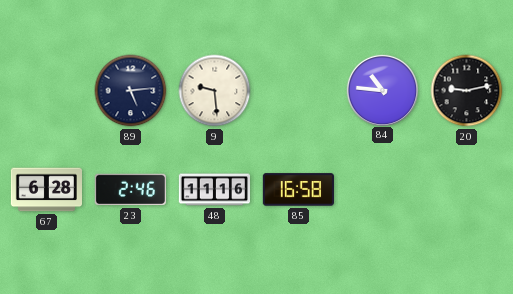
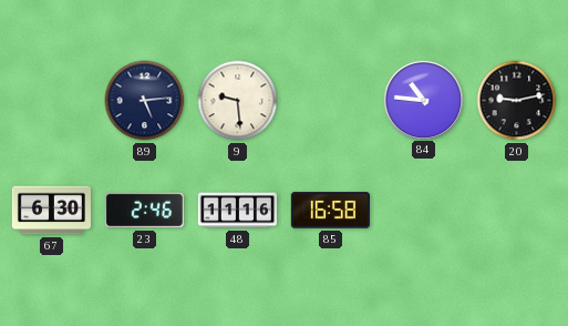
67: 6:28 -> 6:30 (51, 211)
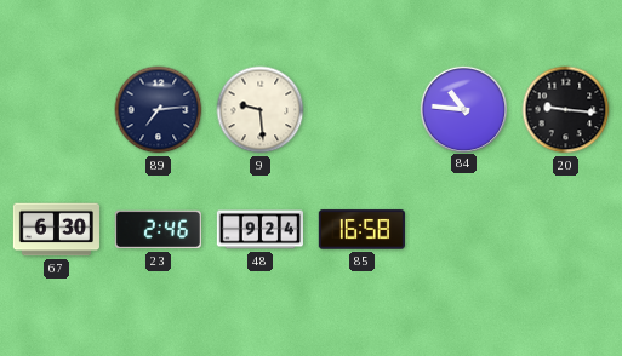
89: 5:14 -> 7:14 (159, 110)
20: 9:13 -> 9:16 (566, 110)
48: 11:16 -> 9:24 (259, 230)
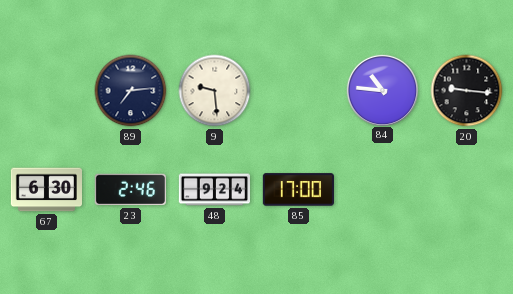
85: 16:58 -> 17:00 (298, 190)
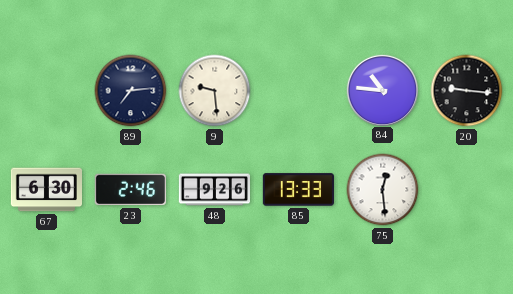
48: 9:24 -> 9:26 (214, 190)
85: 17:00 -> 13:33 (298, 190)
75: none -> 12:29 (383, 190)
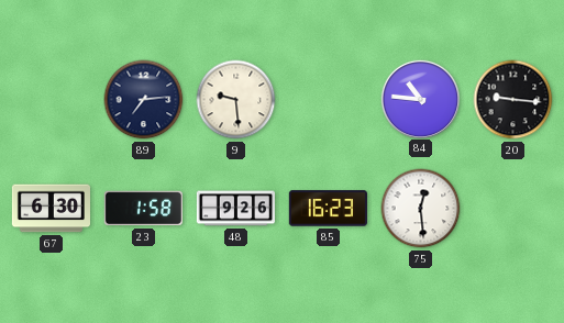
23: 2:46 -> 1:58 (143, 209)
85: 13:33 -> 16:23 (328, 209)
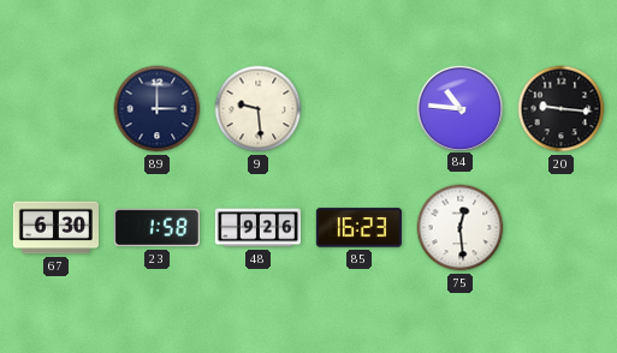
89: 7:14 -> 3:00 (158, 109)
